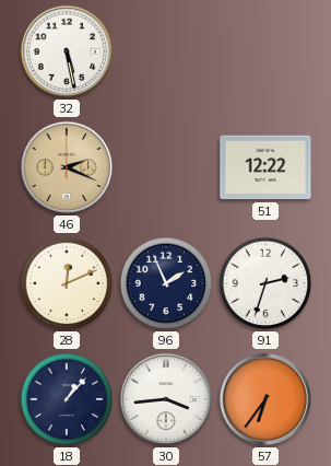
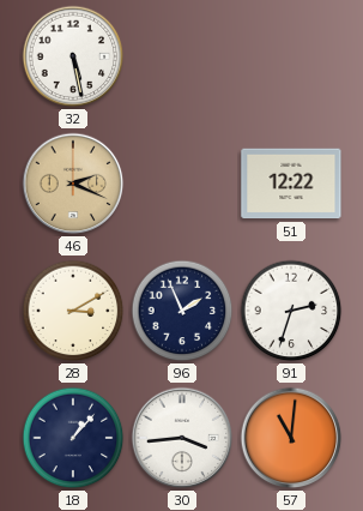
28: 12:11 -> 3:10 (73, 311)
57: 6:36 -> 11:01 (291, 438)
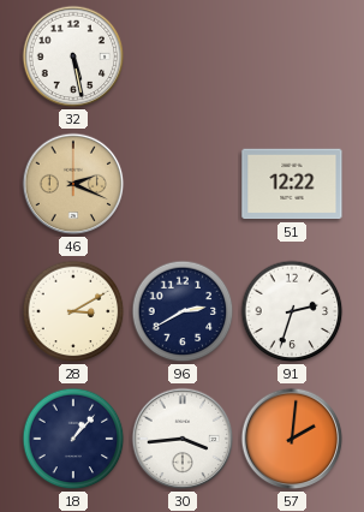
96: 1:56 -> 2:40 (183, 311)
57: 11:01 -> 2:01 (292, 439)
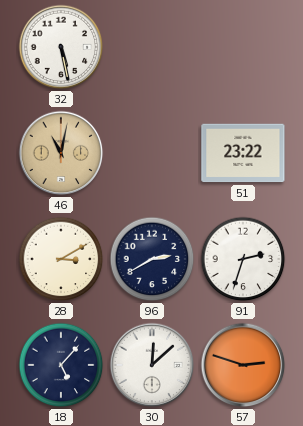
46: 2:19 -> 11:02 (61, 153)
51: 12:22 -> 23:22 (243, 153)
18: 1:07 -> 5:07 (61, 365)
30: 3:44 -> 12:08 (152, 365)
57: 2:01 -> 2:48 (243, 365)
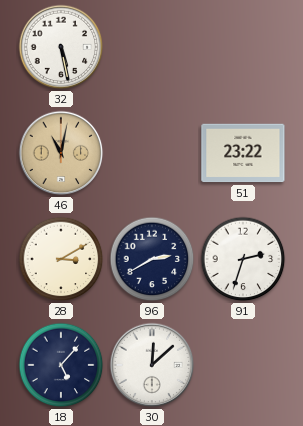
57: 2:48 -> none (243, 365)
